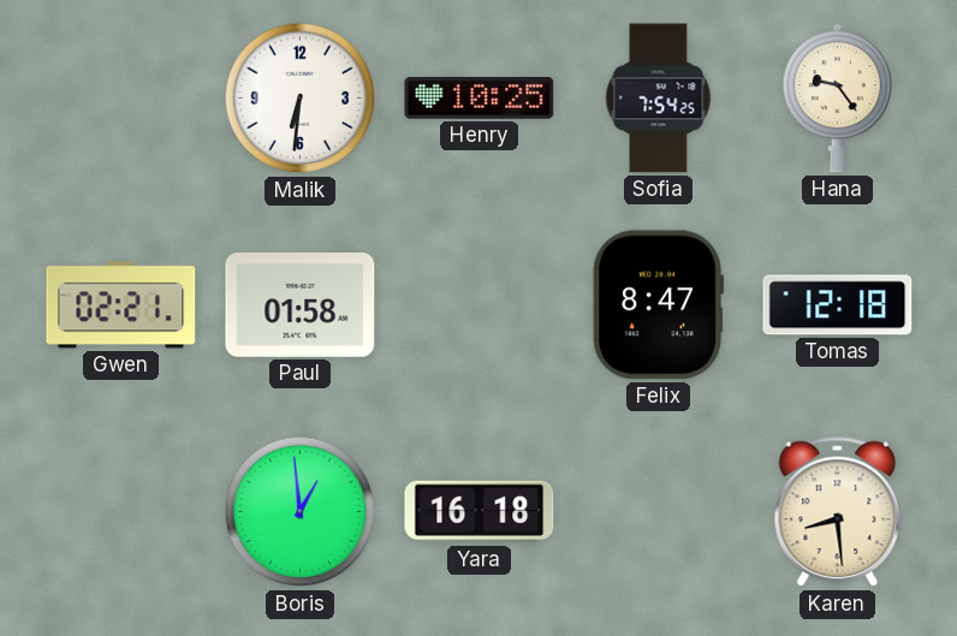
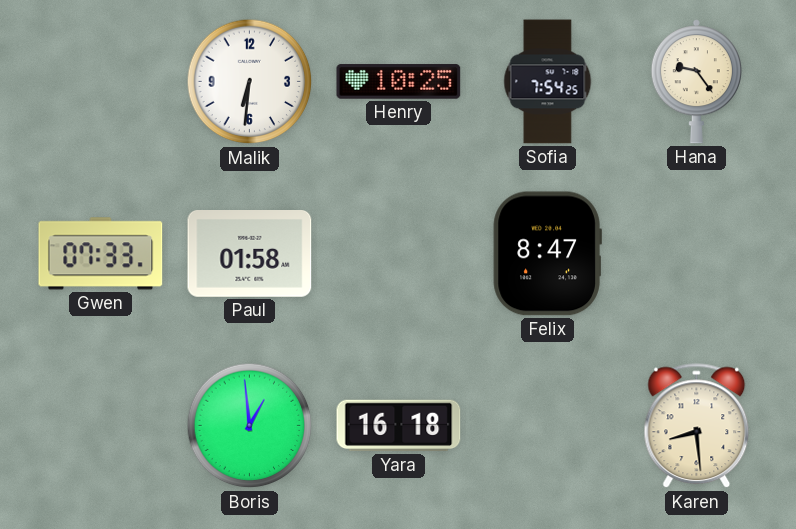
Gwen: 02:21 -> 07:33 (101, 254)
Tomas: 12:18 -> none (838, 305)
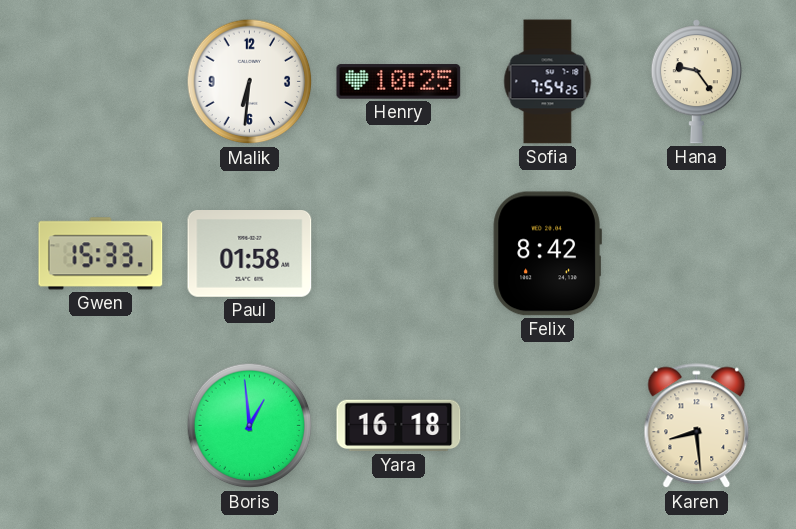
Gwen: 07:33 -> 15:33 (101, 254)
Felix: 8:47 -> 8:42 (547, 254)
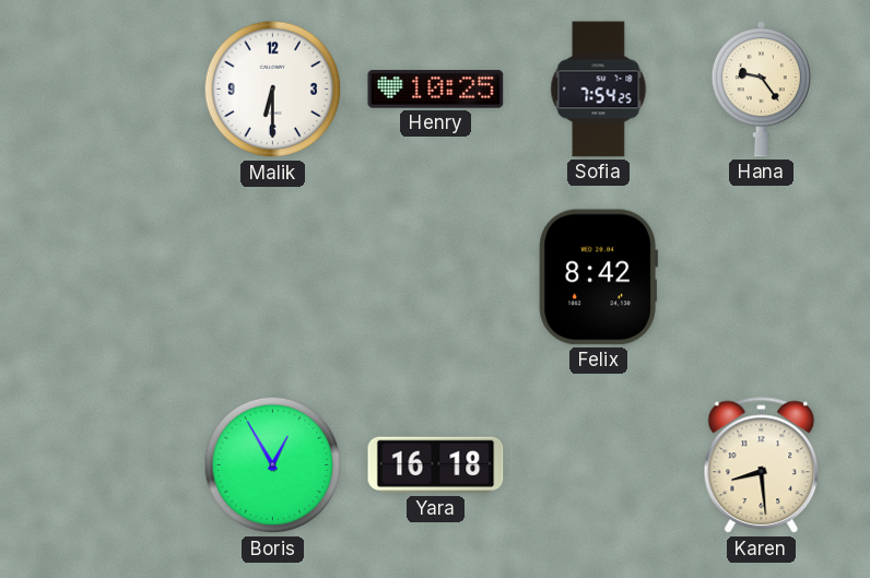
Malik: 6:31 -> 6:30 (273, 90)
Gwen: 15:33 -> none (101, 254)
Paul: 01:58 -> none (250, 254)
Boris: 12:59 -> 12:55 (273, 465)
